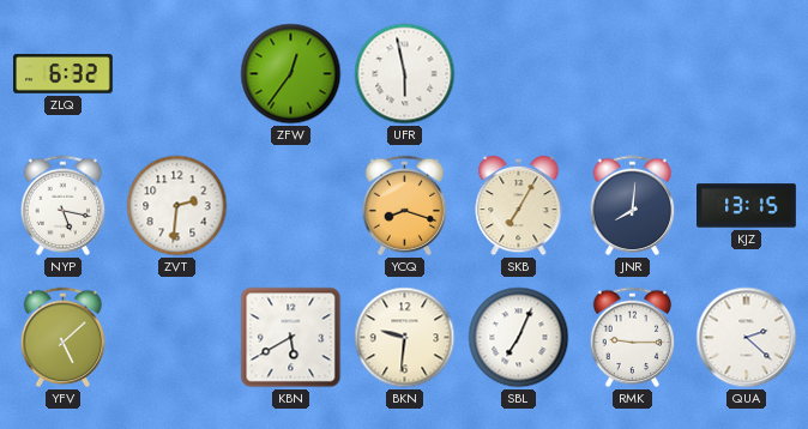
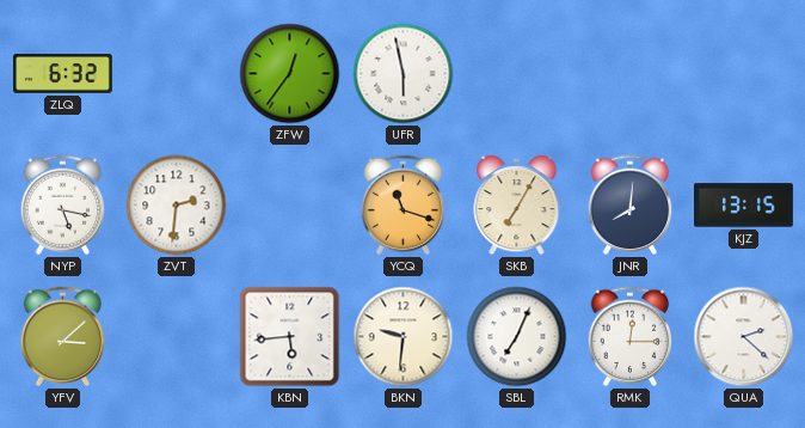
YCQ: 8:18 -> 11:18 (404, 206)
YFV: 5:08 -> 3:08 (63, 337)
KBN: 5:40 -> 5:44 (290, 337)
RMK: 9:15 -> 12:15 (631, 337)
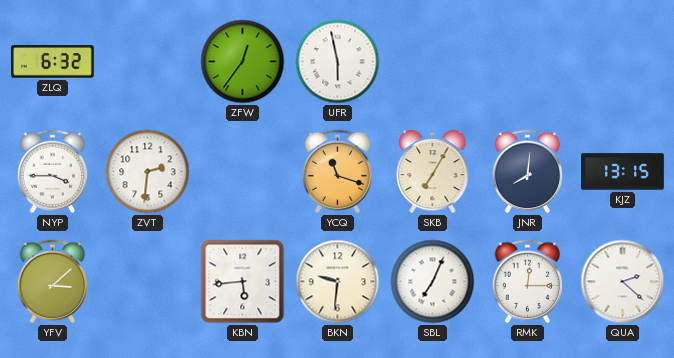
NYP: 5:17 -> 3:45 (53, 172)
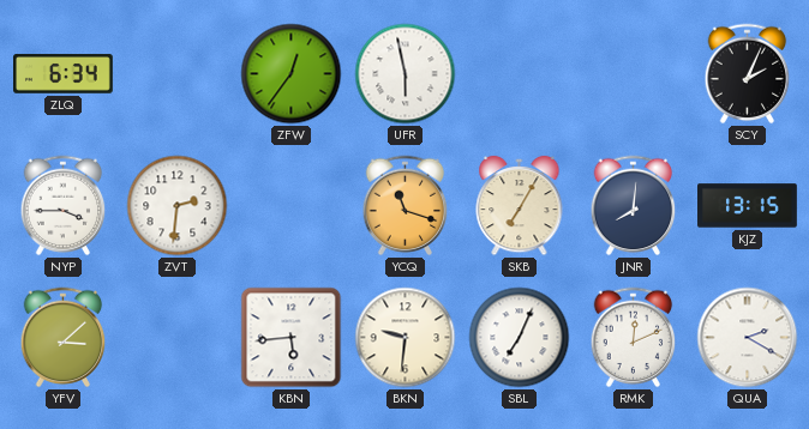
ZLQ: 6:32 -> 6:34 (64, 74)
SCY: none -> 2:04 (748, 74)
RMK: 12:15 -> 12:11 (634, 338)
QUA: 2:22 -> 2:20 (748, 338)
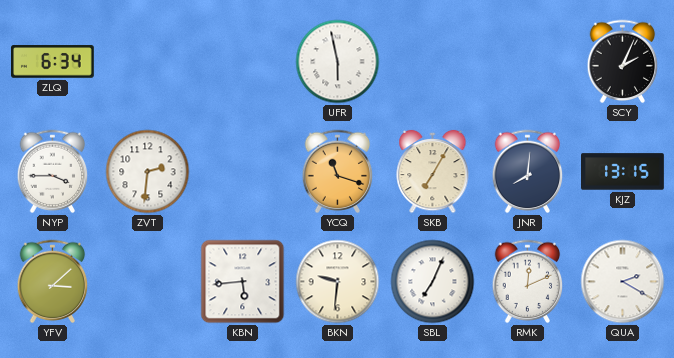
ZFW: 12:36 -> none (292, 74)
